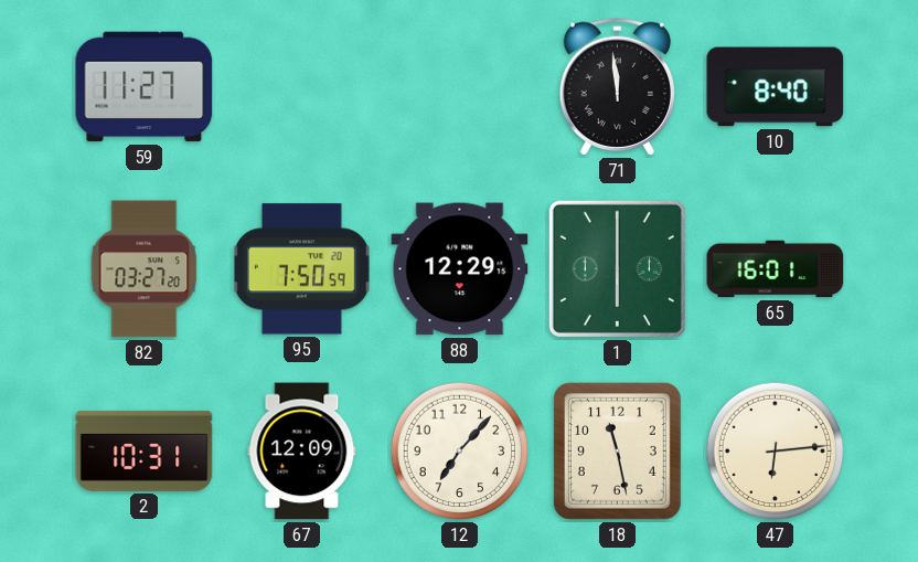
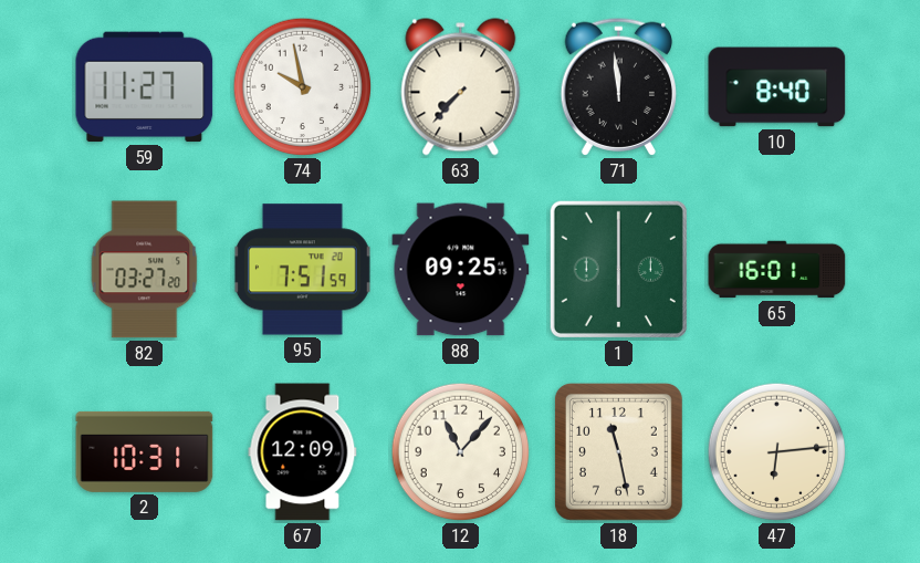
74: none -> 9:58 (303, 87)
63: none -> 7:37 (461, 87)
95: 7:50 -> 7:51 (302, 270)
88: 12:29 -> 09:25 (461, 270)
12: 7:07 -> 11:07 (461, 452)
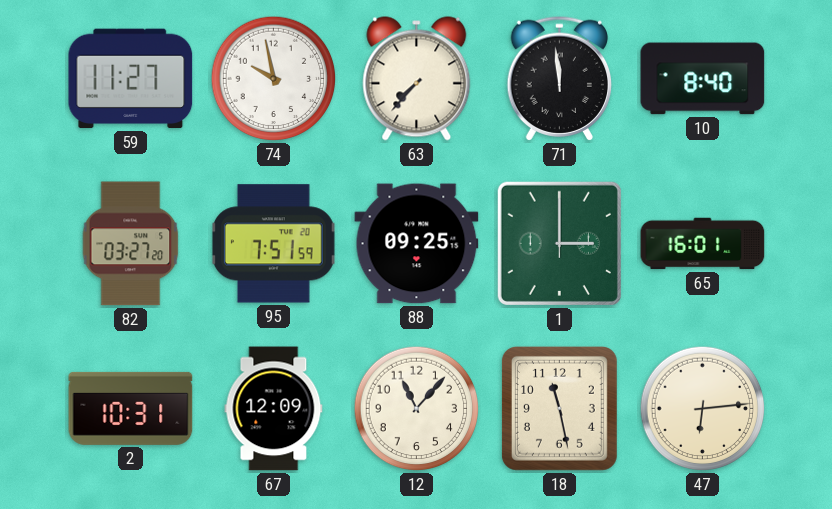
1: 6:00 -> 3:00 (559, 243)
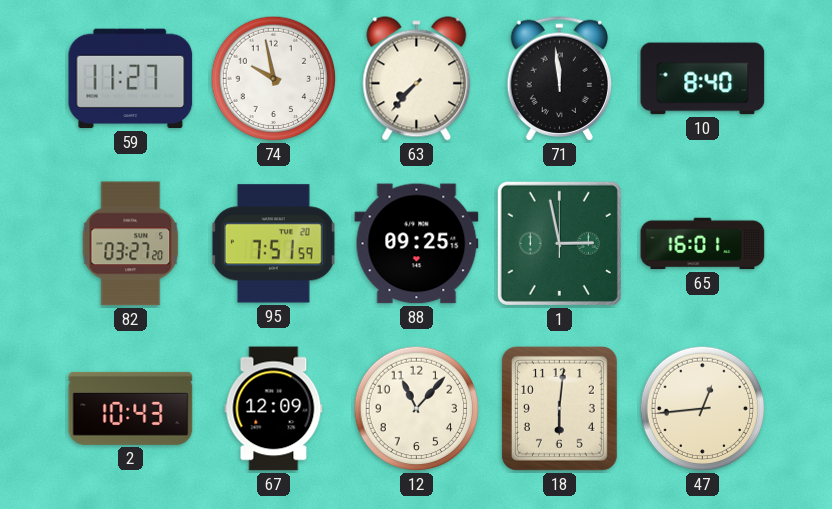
1: 3:00 -> 2:58 (559, 243)
2: 10:31 -> 10:43 (131, 408)
18: 11:28 -> 6:01 (559, 408)
47: 6:14 -> 12:44 (703, 409)
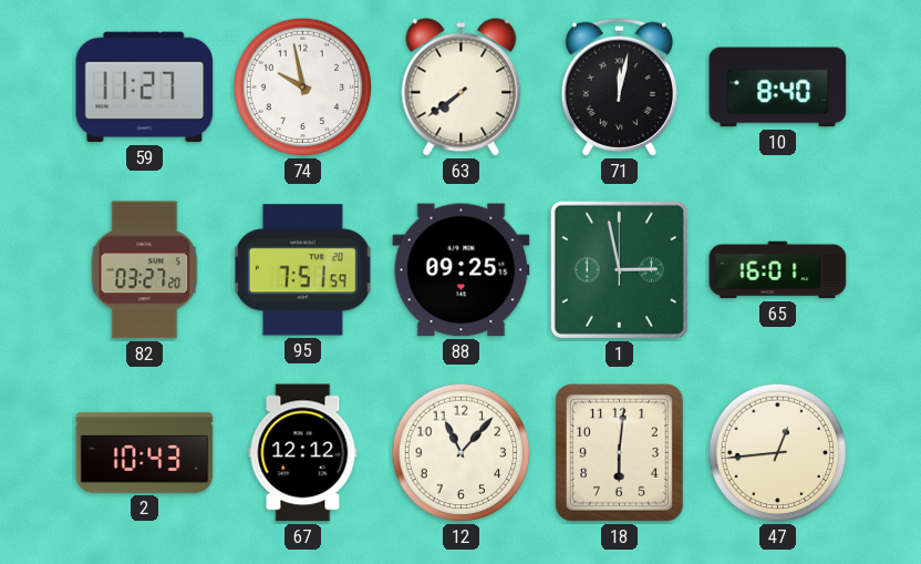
63: 7:37 -> 7:39 (462, 88)
71: 11:59 -> 12:02 (619, 86)
67: 12:09 -> 12:12 (303, 453)
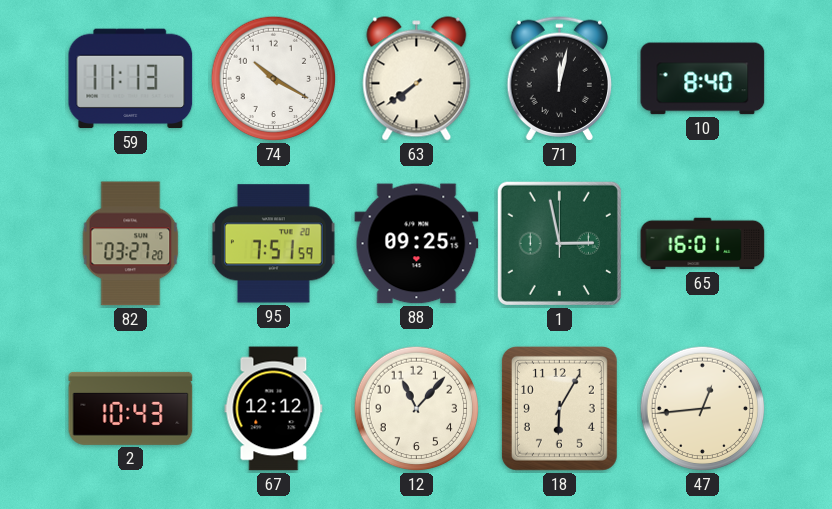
59: 11:27 -> 11:13 (131, 79)
74: 9:58 -> 10:20 (274, 79)
18: 6:01 -> 6:05 (559, 408)
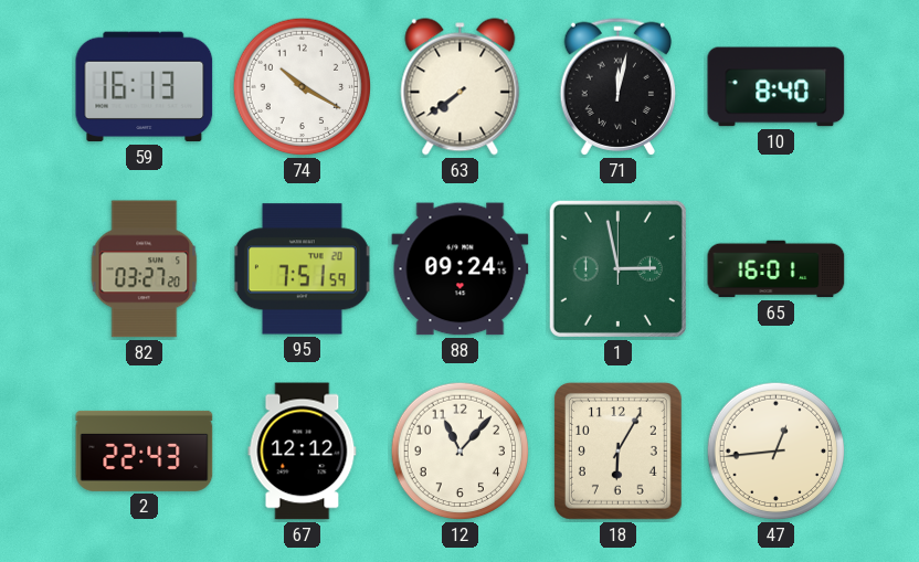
59: 11:13 -> 16:13 (145, 87)
88: 09:25 -> 09:24 (461, 269)
2: 10:43 -> 22:43 (145, 450)
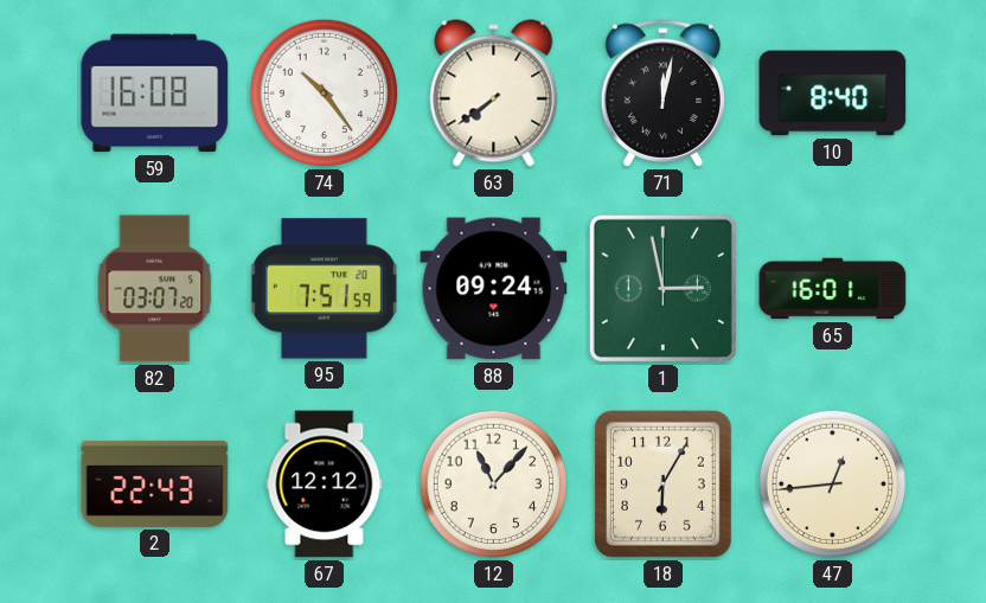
59: 16:13 -> 16:08 (155, 94)
74: 10:20 -> 10:24 (325, 94)
82: 03:27 -> 03:07 (155, 289)
